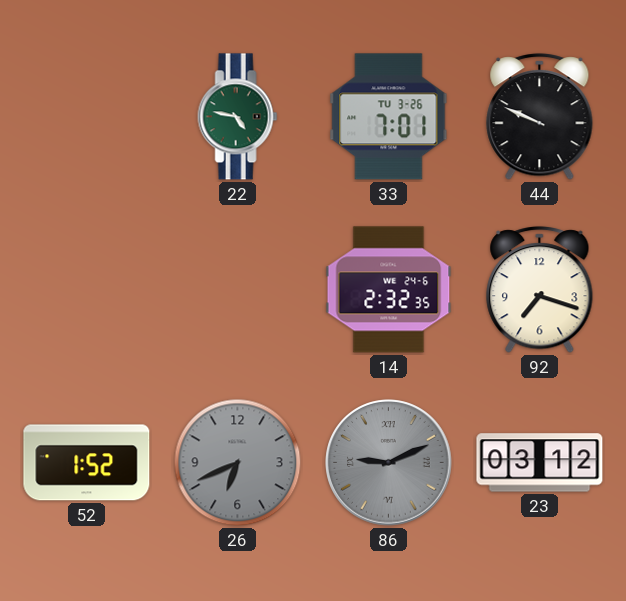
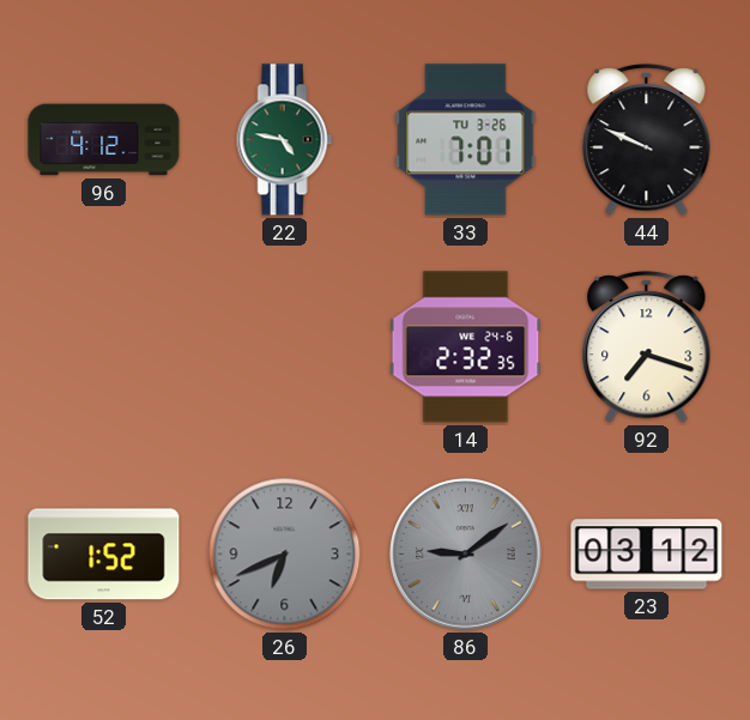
96: none -> 4:12 (104, 140)
86: 9:11 -> 9:09 (466, 555)
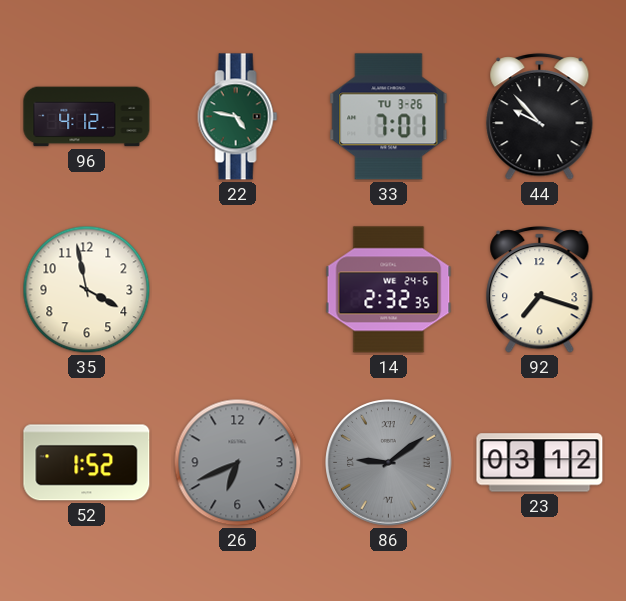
44: 9:49 -> 9:53 (540, 117)
35: none -> 3:58 (87, 290)
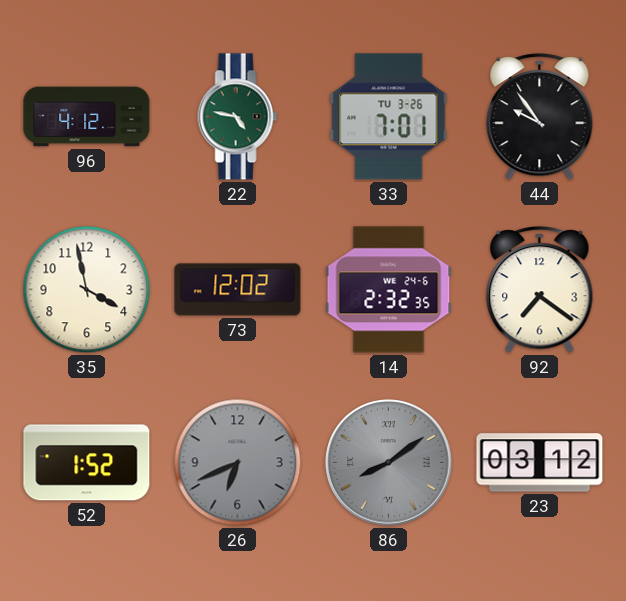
44: 9:53 -> 9:54 (540, 117)
73: none -> 12:02 (238, 290)
92: 7:18 -> 7:21 (540, 290)
86: 9:09 -> 8:09 (389, 463)
